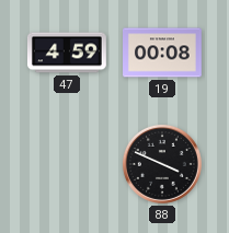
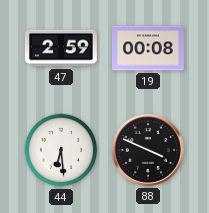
47: 4:59 -> 2:59 (61, 48)
44: none -> 6:29 (61, 150)
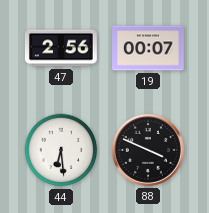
47: 2:59 -> 2:56 (61, 48)
19: 00:08 -> 00:07 (149, 48)
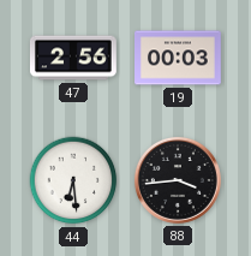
19: 00:07 -> 00:03 (179, 58)
88: 3:49 -> 3:44 (178, 180)
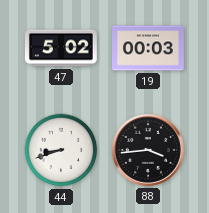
47: 2:56 -> 5:02 (61, 48)
44: 6:29 -> 8:42 (61, 150)
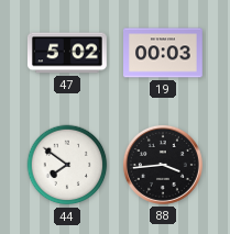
44: 8:42 -> 7:51 (67, 165)
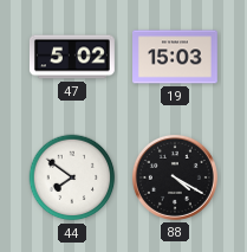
19: 00:03 -> 15:03 (176, 57)
88: 3:44 -> 4:20 (175, 177)
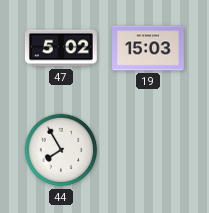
44: 7:51 -> 7:55 (61, 150)
88: 4:20 -> none (175, 177)
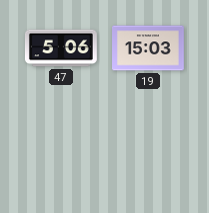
47: 5:02 -> 5:06 (61, 48)
44: 7:55 -> none (61, 150)
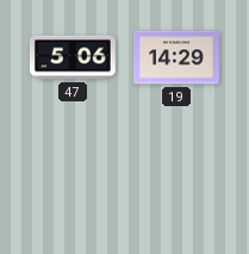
19: 15:03 -> 14:29 (178, 57)
